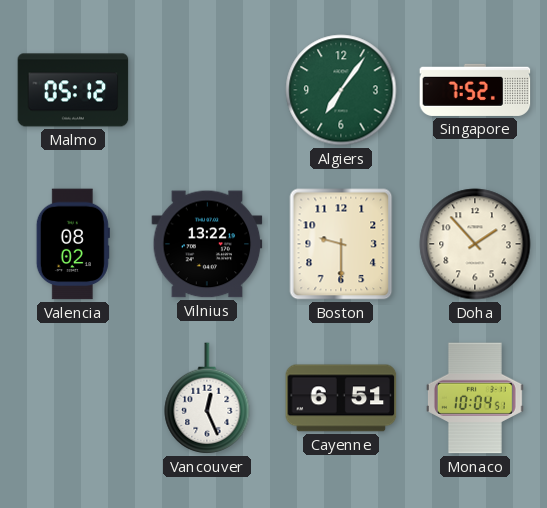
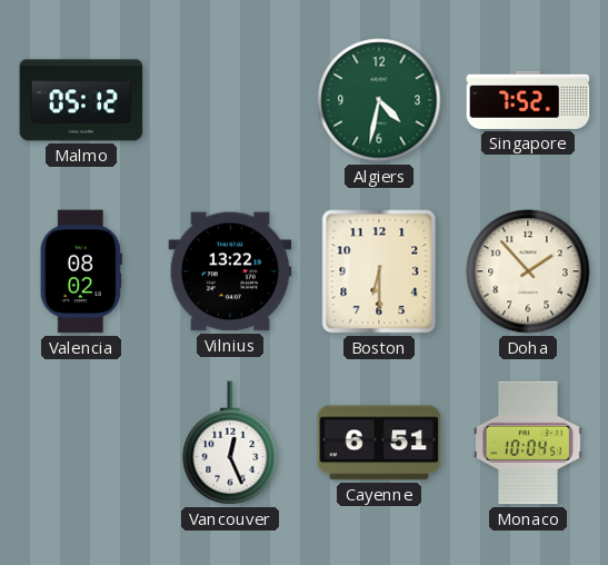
Algiers: 7:06 -> 4:32 (379, 100)
Boston: 9:30 -> 6:30 (379, 271)
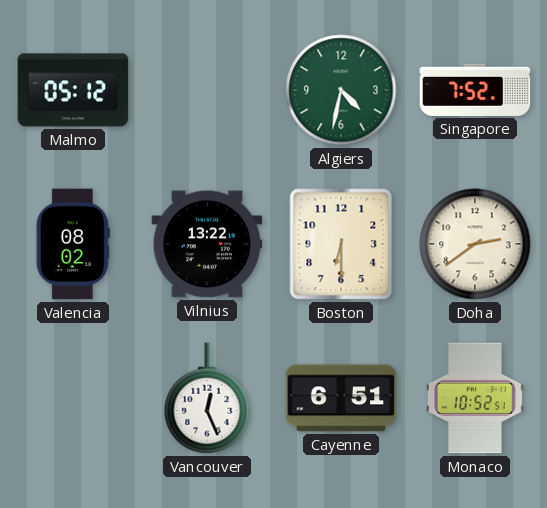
Doha: 1:53 -> 2:39 (475, 244)
Monaco: 10:04 -> 10:52 (475, 398)
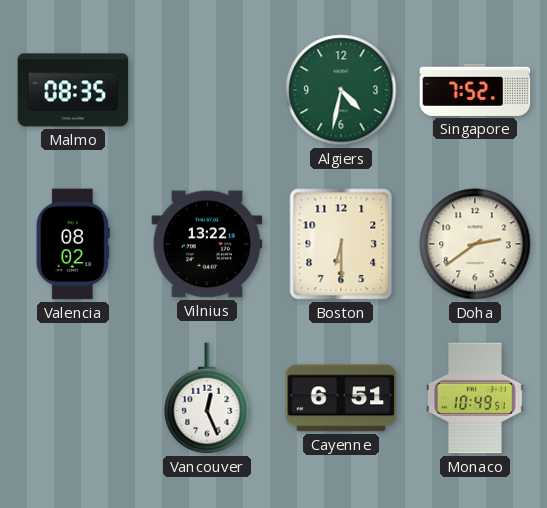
Malmo: 05:12 -> 08:35 (73, 90)
Monaco: 10:52 -> 10:49 (475, 398)
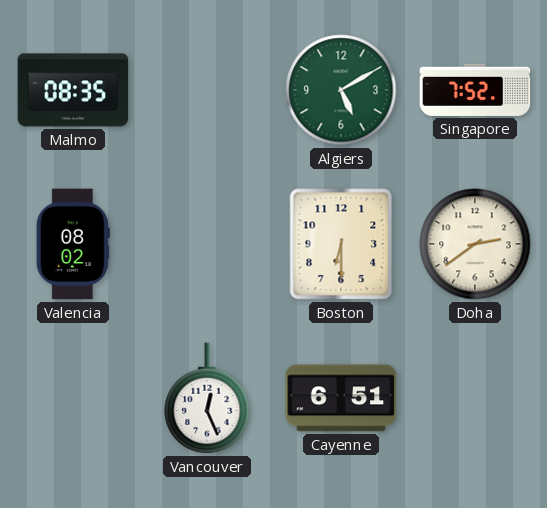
Algiers: 4:32 -> 5:10 (341, 90)
Vilnius: 13:22 -> none (207, 244)
Monaco: 10:49 -> none (475, 398)
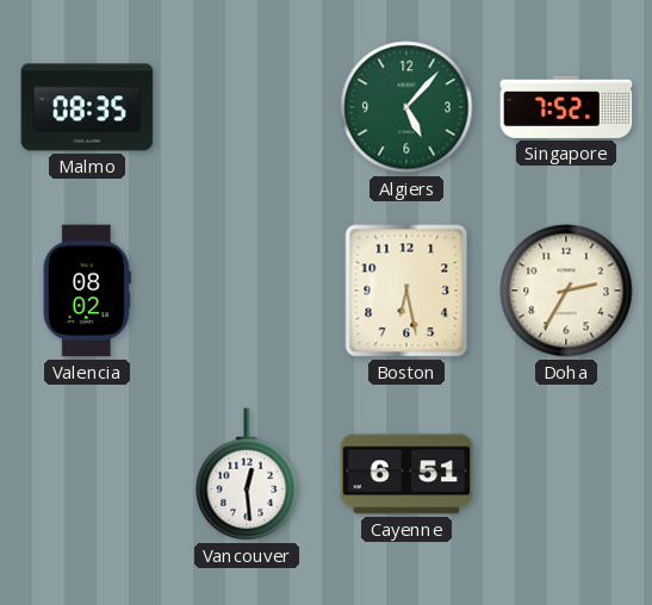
Algiers: 5:10 -> 5:07 (406, 107)
Boston: 6:30 -> 6:28 (406, 291)
Doha: 2:39 -> 2:35 (566, 291)
Vancouver: 12:26 -> 12:29 (247, 474)
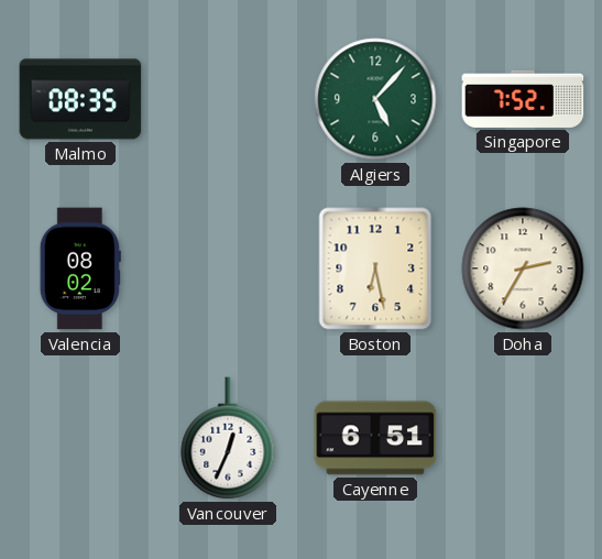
Vancouver: 12:29 -> 12:34 (228, 438)
